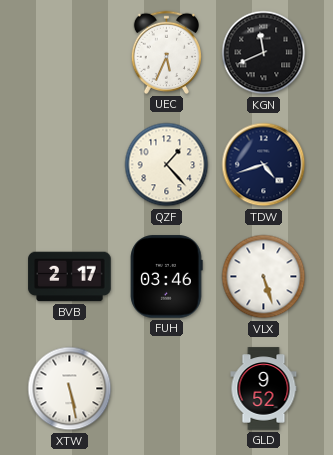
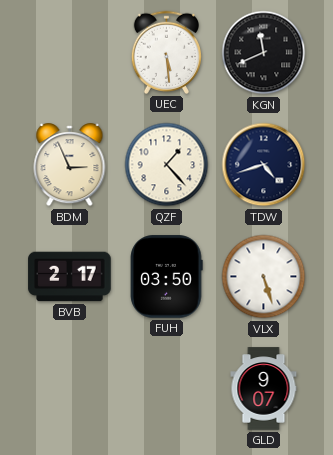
UEC: 5:34 -> 5:29 (166, 52)
BDM: none -> 2:56 (70, 165)
FUH: 03:46 -> 03:50 (167, 277)
XTW: 5:28 -> none (70, 389)
GLD: 9:52 -> 9:07 (264, 389)
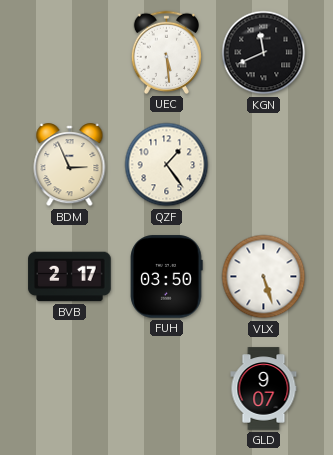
QZF: 1:23 -> 1:24 (167, 165)
TDW: 4:42 -> none (264, 165)
